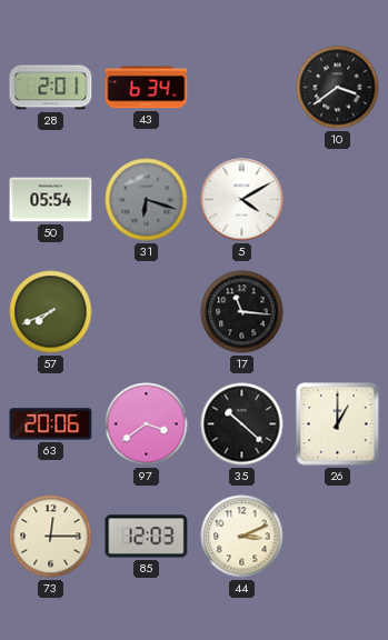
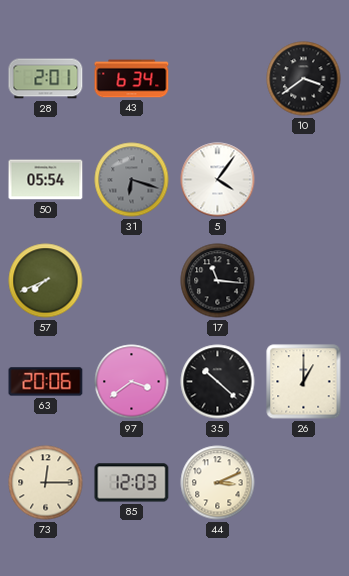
5: 4:10 -> 4:06 (218, 180)
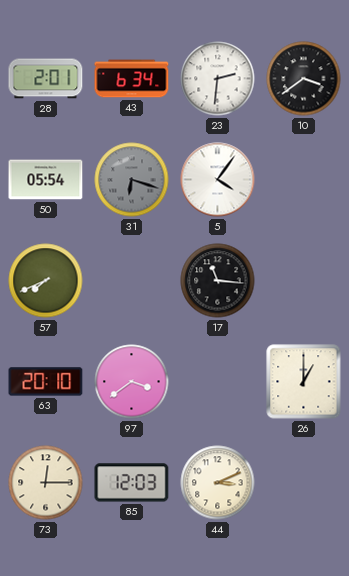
23: none -> 2:31 (218, 79)
63: 20:06 -> 20:10 (46, 382)
35: 10:22 -> none (218, 382)
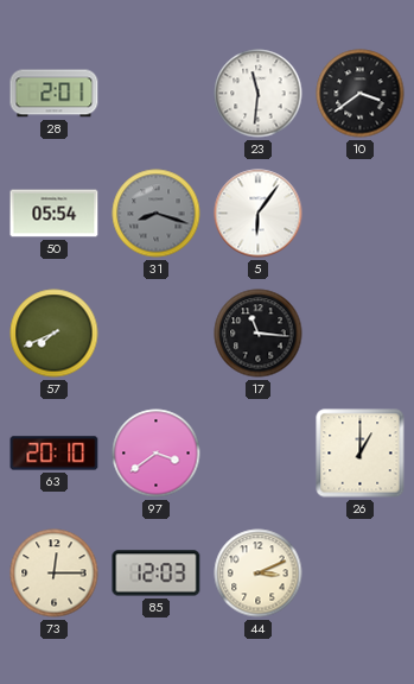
43: 6:34 -> none (132, 79)
23: 2:31 -> 11:31 (259, 94)
31: 6:18 -> 8:18 (157, 214)
5: 4:06 -> 6:06 (259, 214)
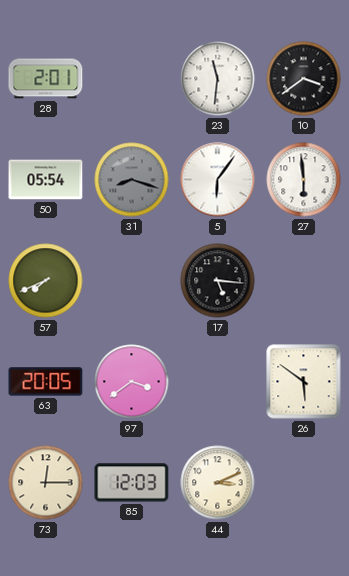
27: none -> 5:59 (304, 180)
17: 11:16 -> 5:16 (218, 281)
63: 20:10 -> 20:05 (46, 382)
26: 1:00 -> 5:51 (304, 382)
